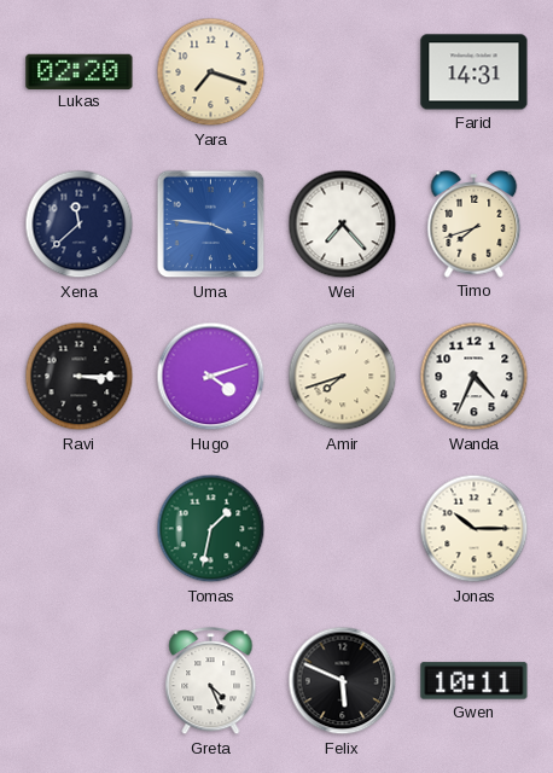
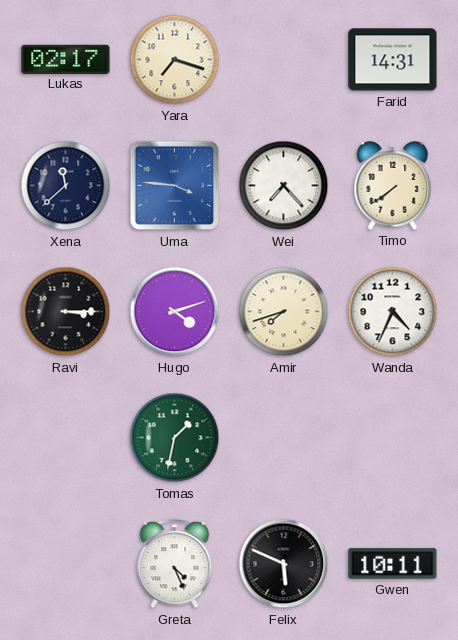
Lukas: 02:20 -> 02:17 (66, 59)
Timo: 7:42 -> 7:39 (393, 186)
Jonas: 10:15 -> none (475, 529)
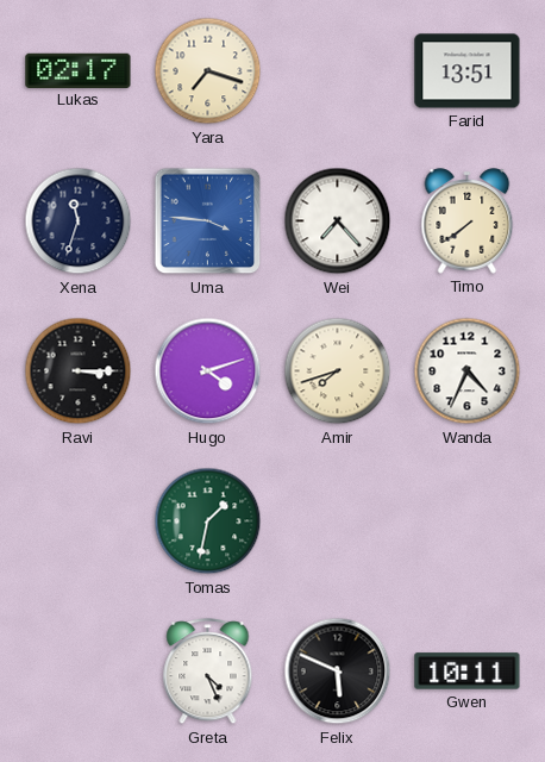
Farid: 14:31 -> 13:51 (468, 71)
Xena: 11:38 -> 11:33 (79, 221)
